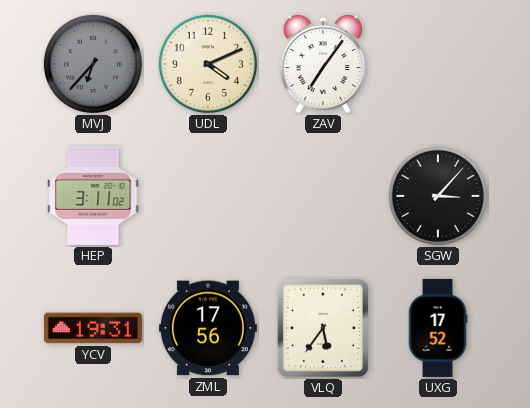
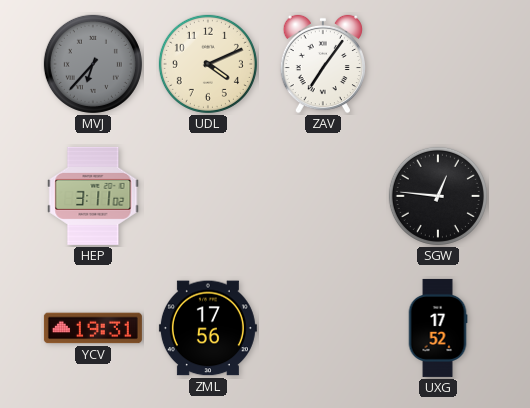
SGW: 3:07 -> 12:46 (438, 196)
VLQ: 5:36 -> none (323, 328)
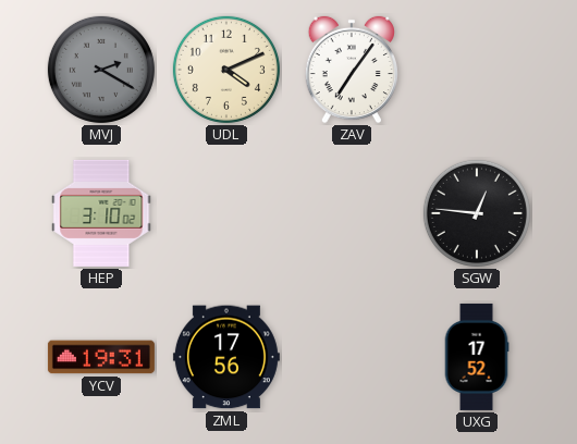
MVJ: 6:37 -> 2:20 (101, 70)
HEP: 3:11 -> 3:10 (101, 213)
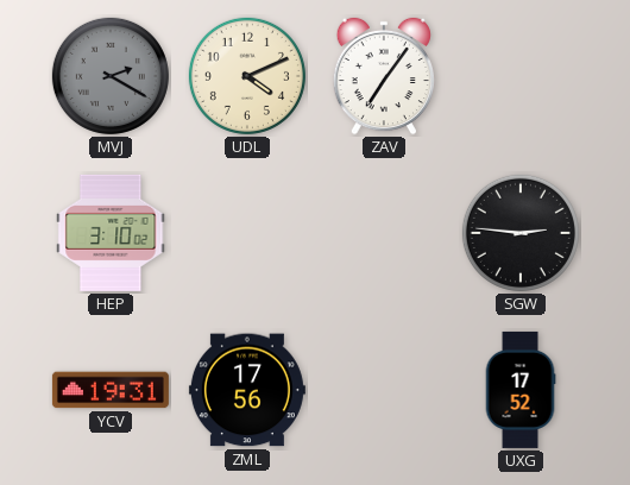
SGW: 12:46 -> 2:46 (521, 233)
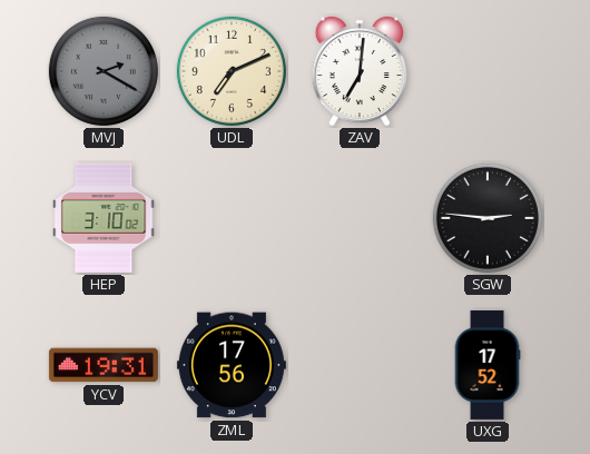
UDL: 4:11 -> 7:11 (232, 71)
ZAV: 7:06 -> 7:01 (360, 71)
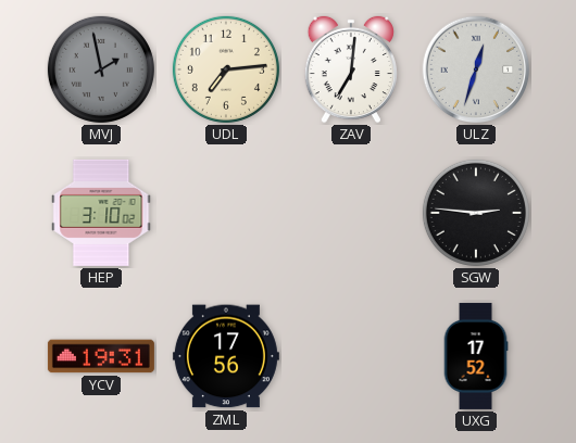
MVJ: 2:20 -> 1:58 (101, 69)
UDL: 7:11 -> 7:14 (226, 69)
ULZ: none -> 12:33 (476, 69)
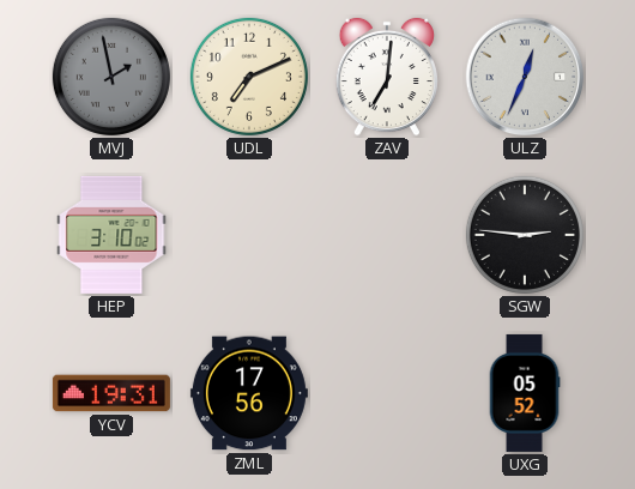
UDL: 7:14 -> 7:11 (249, 77)
ULZ: 12:33 -> 12:34 (525, 77)
UXG: 17:52 -> 05:52 (525, 393)
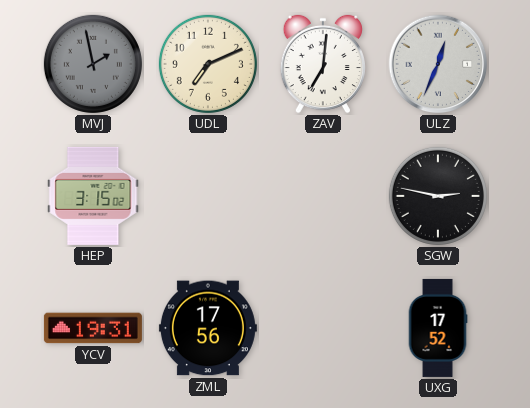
HEP: 3:10 -> 3:15 (93, 196)
SGW: 2:46 -> 2:47 (438, 196)
UXG: 05:52 -> 17:52 (438, 328)
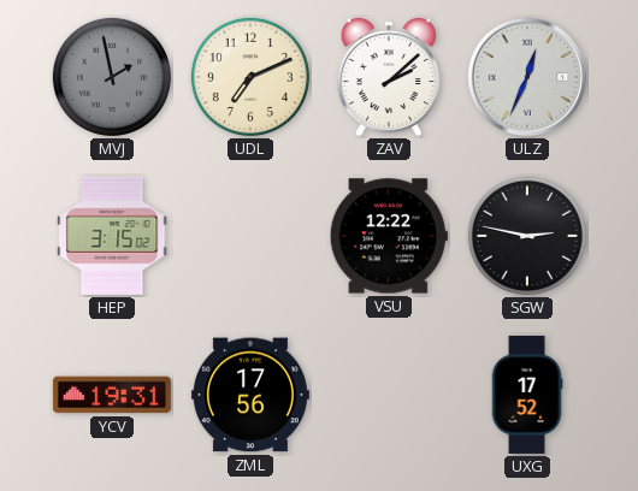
ZAV: 7:01 -> 2:08 (389, 77)
VSU: none -> 12:22 (389, 236)
